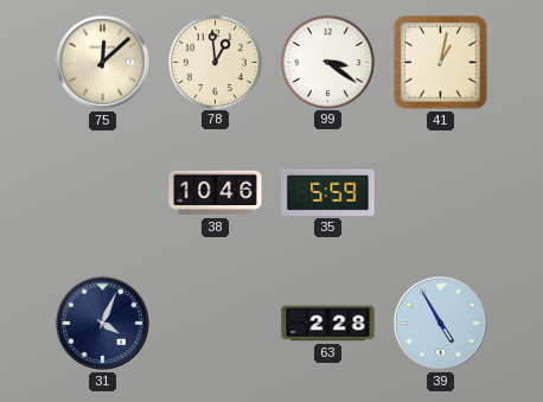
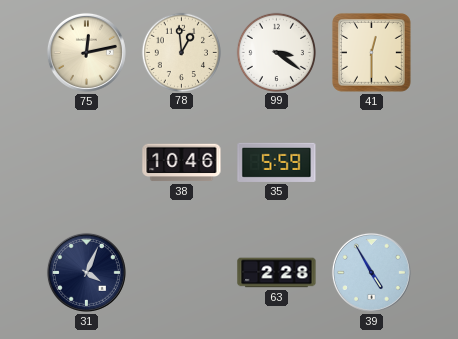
75: 12:08 -> 12:13 (86, 52)
41: 1:02 -> 12:30 (371, 52)
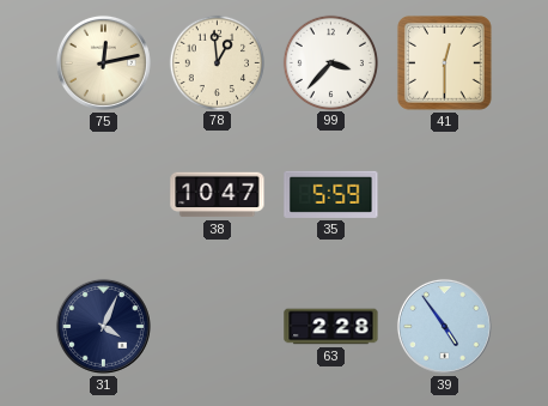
99: 3:21 -> 3:37 (330, 62)
38: 10:46 -> 10:47 (218, 195)
39: 4:55 -> 4:54 (444, 326)
